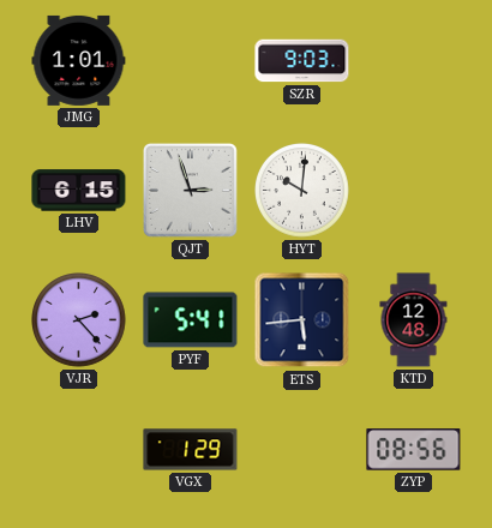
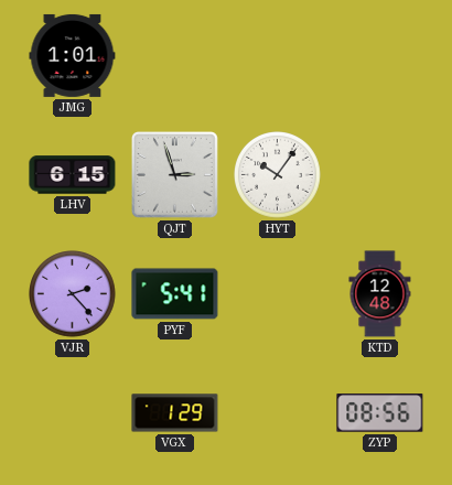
SZR: 9:03 -> none (302, 61)
HYT: 10:01 -> 10:06 (278, 175)
ETS: 5:44 -> none (302, 320)
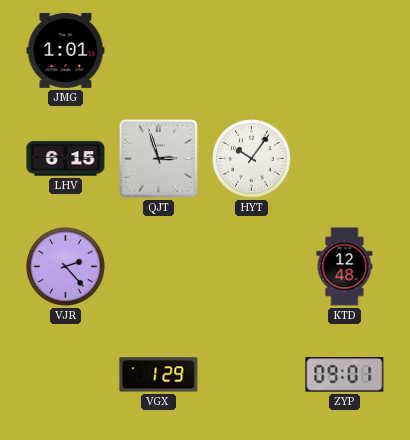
PYF: 5:41 -> none (175, 294)
ZYP: 08:56 -> 09:01 (345, 375)
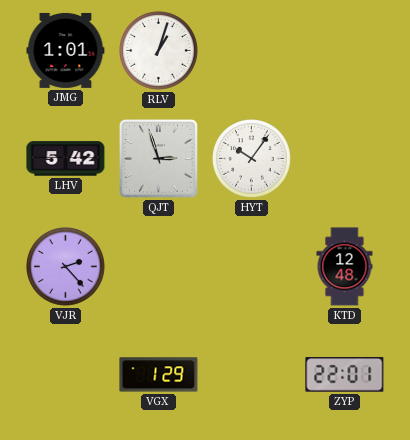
RLV: none -> 1:03 (159, 51)
LHV: 6:15 -> 5:42 (66, 159)
ZYP: 09:01 -> 22:01 (345, 375)
